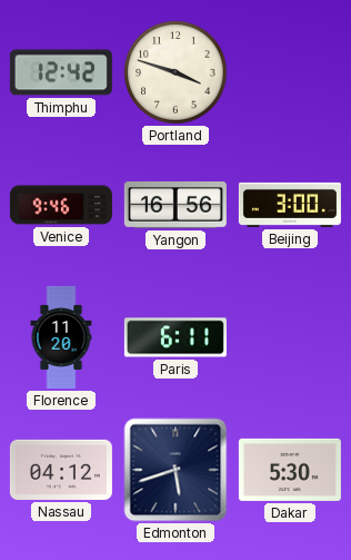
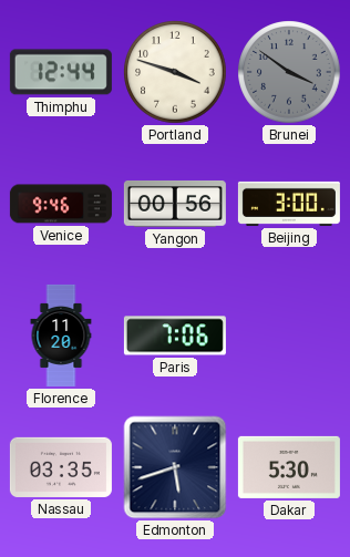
Thimphu: 12:42 -> 12:44 (61, 72)
Brunei: none -> 3:51 (289, 72)
Yangon: 16:56 -> 00:56 (175, 204)
Paris: 6:11 -> 7:06 (175, 336)
Nassau: 04:12 -> 03:35 (61, 467)
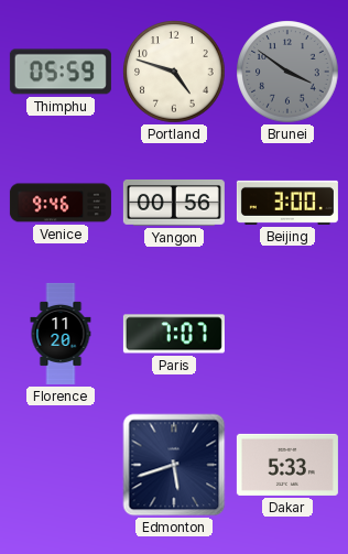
Thimphu: 12:44 -> 05:59 (61, 72)
Portland: 3:48 -> 4:48 (174, 72)
Paris: 7:06 -> 7:07 (174, 334)
Nassau: 03:35 -> none (61, 467)
Dakar: 5:30 -> 5:33 (287, 465)
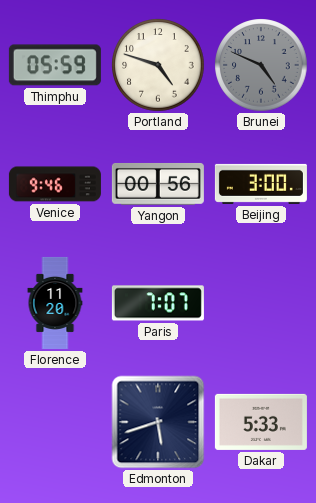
Brunei: 3:51 -> 4:49 (261, 65)
